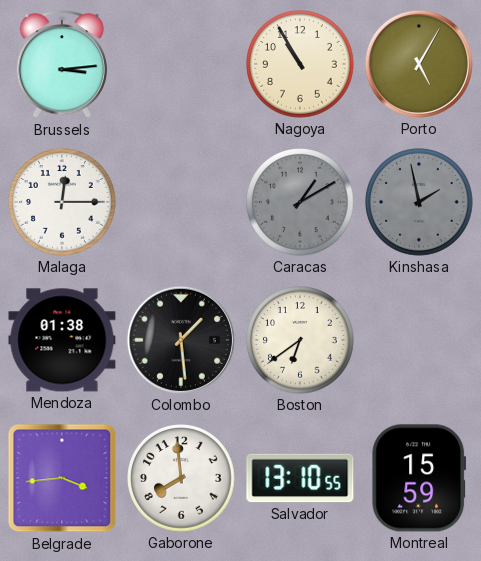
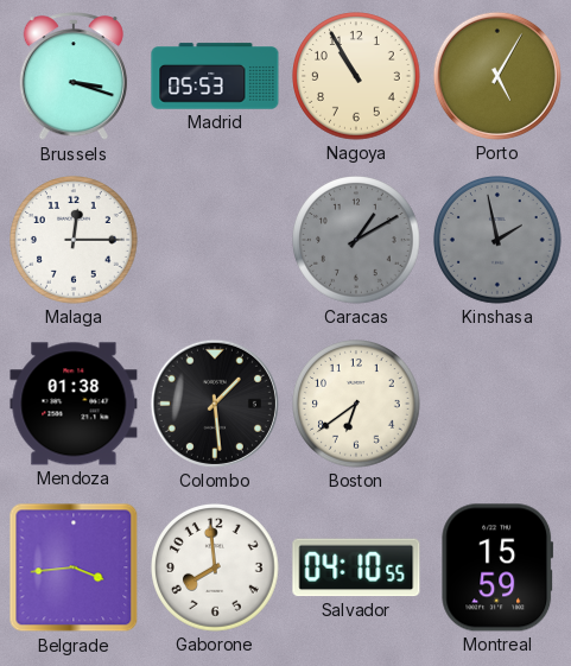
Brussels: 3:14 -> 3:18 (72, 77)
Madrid: none -> 05:53 (215, 76)
Salvador: 13:10 -> 04:10 (356, 567)
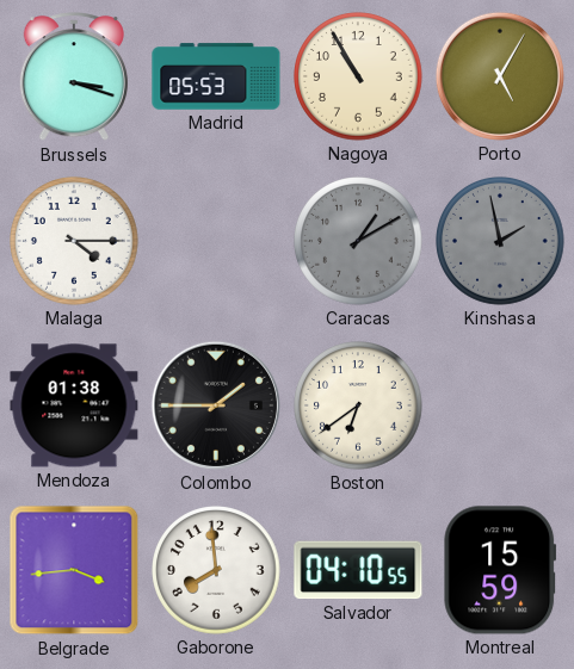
Malaga: 12:15 -> 4:15 (74, 241)
Colombo: 1:29 -> 1:45 (216, 405)
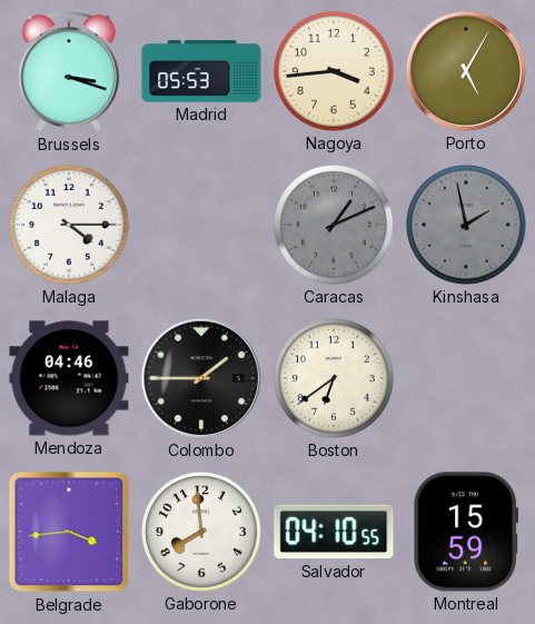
Nagoya: 10:55 -> 3:44 (334, 71)
Caracas: 1:10 -> 1:11 (334, 225)
Mendoza: 01:38 -> 04:46 (69, 378)
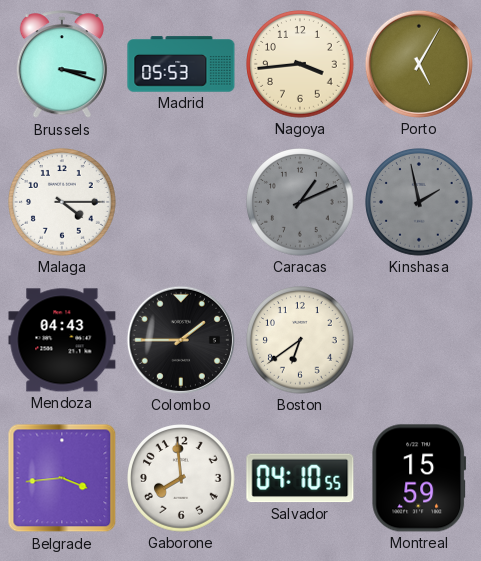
Mendoza: 04:46 -> 04:43 (62, 340)
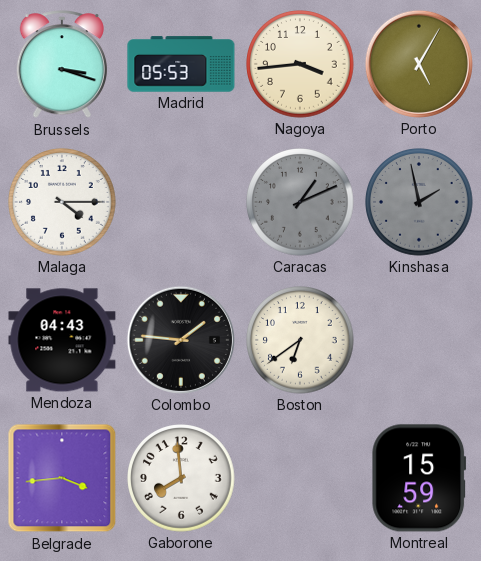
Colombo: 1:45 -> 1:46 (181, 340)
Salvador: 04:10 -> none (300, 478)
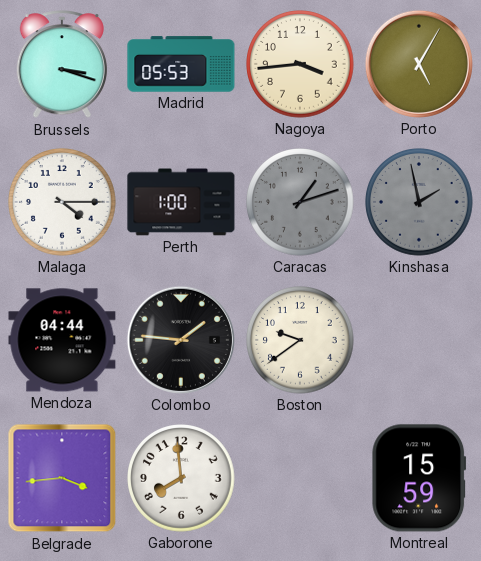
Perth: none -> 1:00 (181, 202)
Caracas: 1:11 -> 1:12 (300, 202)
Mendoza: 04:43 -> 04:44 (62, 340)
Boston: 6:39 -> 9:39 (300, 340)
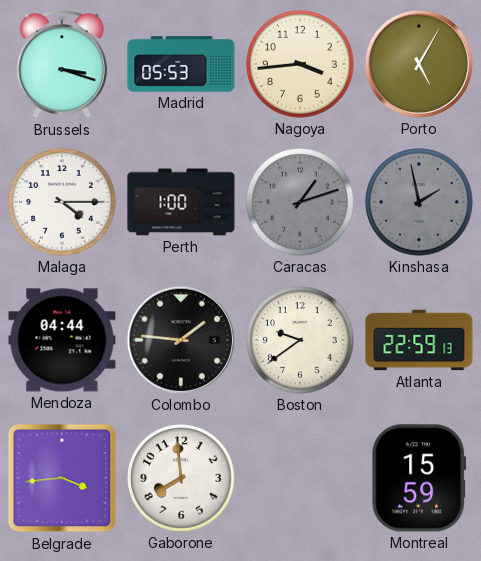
Atlanta: none -> 22:59 (419, 340)
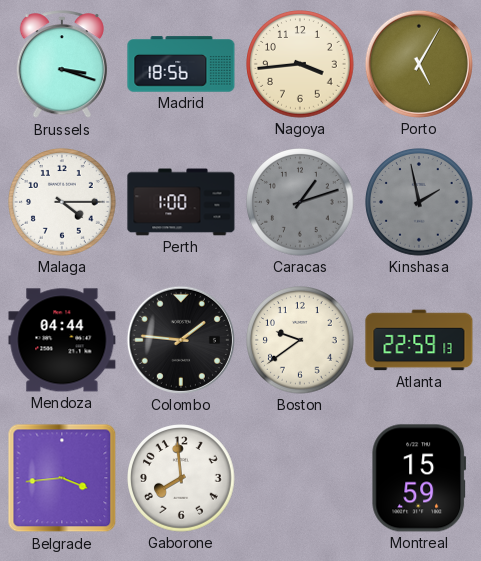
Madrid: 05:53 -> 18:56 (181, 64)
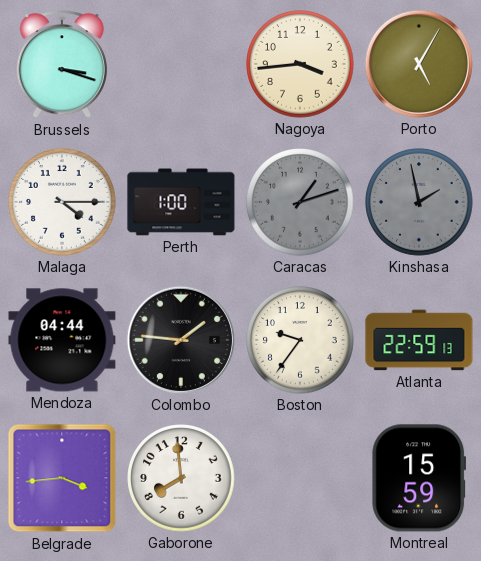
Madrid: 18:56 -> none (181, 64)
Boston: 9:39 -> 9:36 (300, 340)
